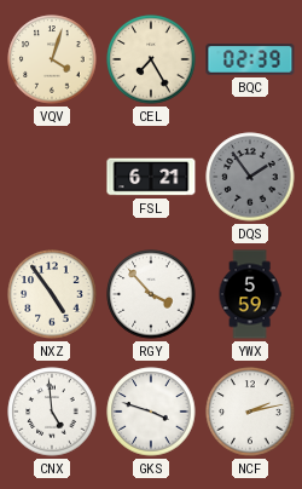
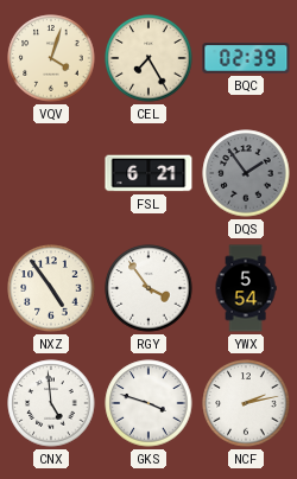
RGY: 3:53 -> 3:54 (148, 288)
YWX: 5:59 -> 5:54 (246, 288)
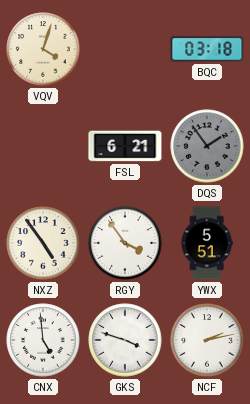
CEL: 7:25 -> none (148, 58)
BQC: 02:39 -> 03:18 (207, 49)
YWX: 5:54 -> 5:51 (207, 243)
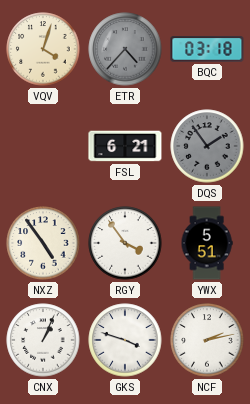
ETR: none -> 4:37 (125, 49)
CNX: 4:59 -> 1:04 (43, 340)
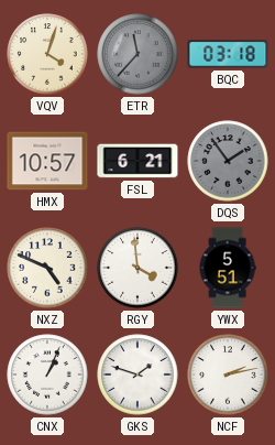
ETR: 4:37 -> 11:37 (137, 54)
HMX: none -> 10:57 (47, 161)
NXZ: 4:54 -> 4:49 (47, 268)
RGY: 3:54 -> 3:59 (137, 268)
GKS: 3:48 -> 1:48 (137, 375)
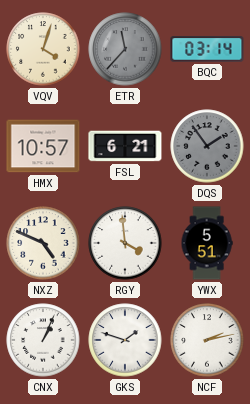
BQC: 03:18 -> 03:14 (207, 49)
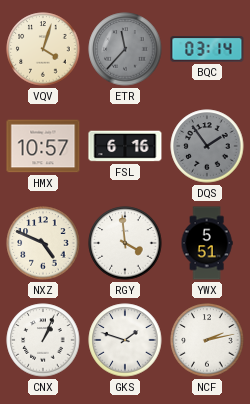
FSL: 6:21 -> 6:16 (125, 146)
